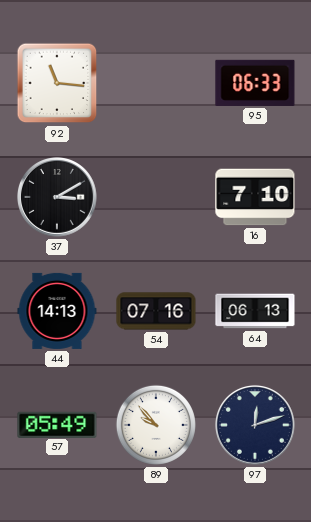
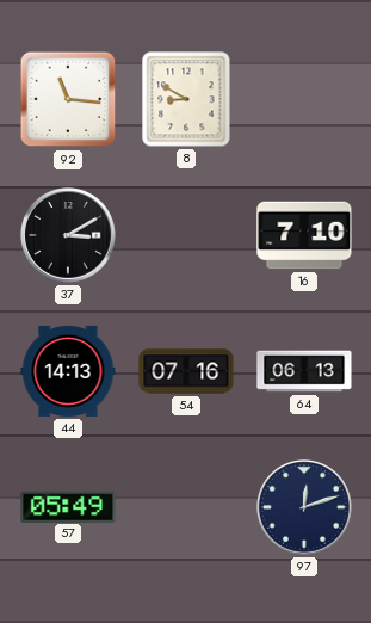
8: none -> 8:50 (186, 99)
95: 06:33 -> none (255, 83)
89: 9:53 -> none (156, 425)
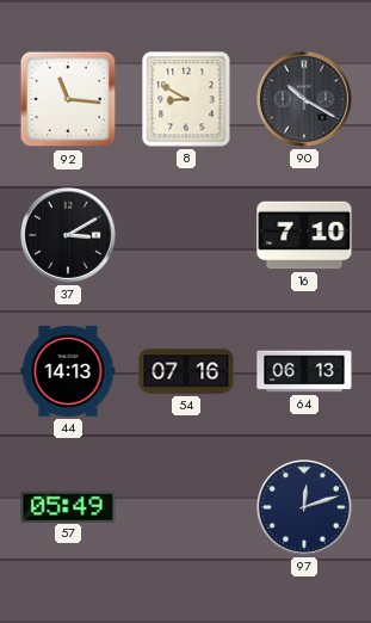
90: none -> 10:20 (305, 99)
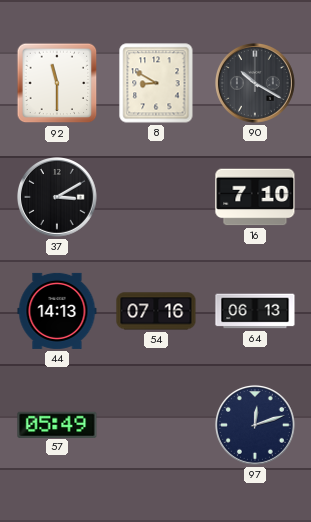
92: 11:16 -> 11:30 (57, 83)
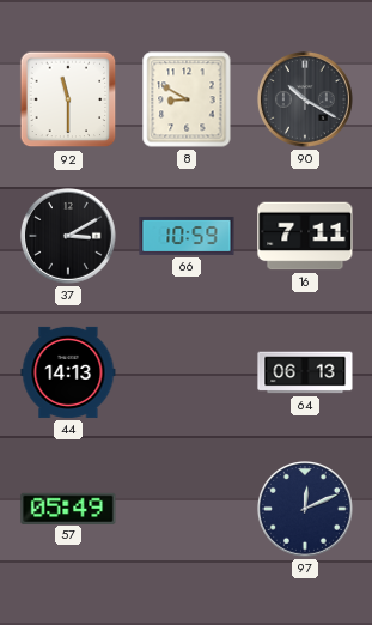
66: none -> 10:59 (187, 236)
16: 7:10 -> 7:11 (305, 236)
54: 07:16 -> none (156, 311)
97: 12:12 -> 12:11 (306, 509)
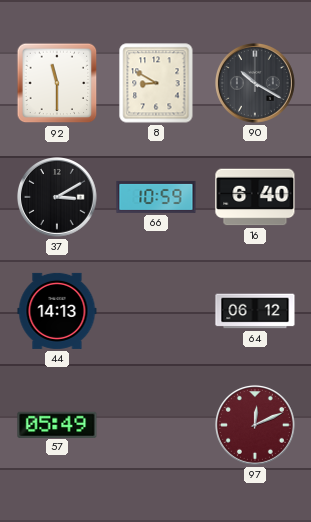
16: 7:11 -> 6:40 (255, 197)
64: 06:13 -> 06:12 (255, 311)
97 dial: navy -> burgundy (256, 425)
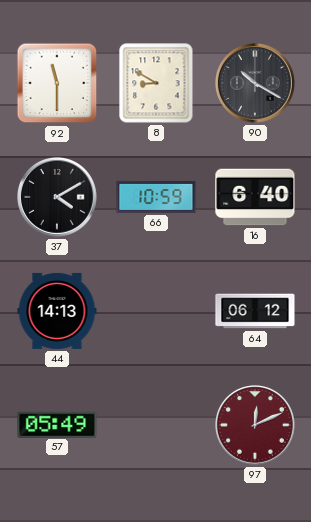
37: 3:10 -> 4:10 (58, 197)
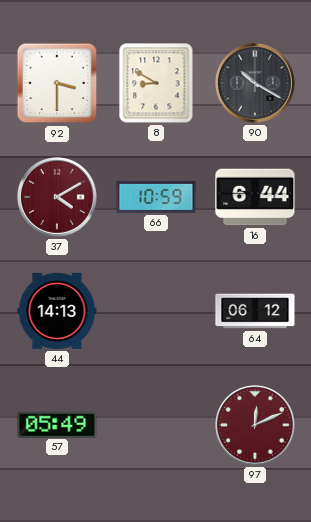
92: 11:30 -> 3:30 (57, 83)
37 dial: black -> burgundy (58, 197)
16: 6:40 -> 6:44 (255, 197)
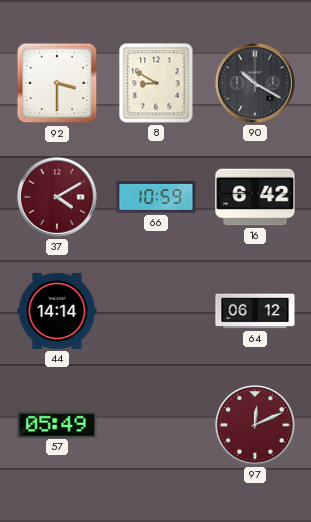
16: 6:44 -> 6:42 (255, 197)
44: 14:13 -> 14:14 (57, 311)
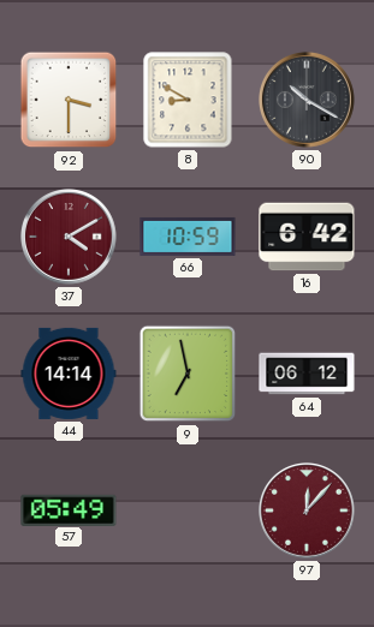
9: none -> 6:58 (188, 374)
97: 12:11 -> 12:07 (308, 510)
